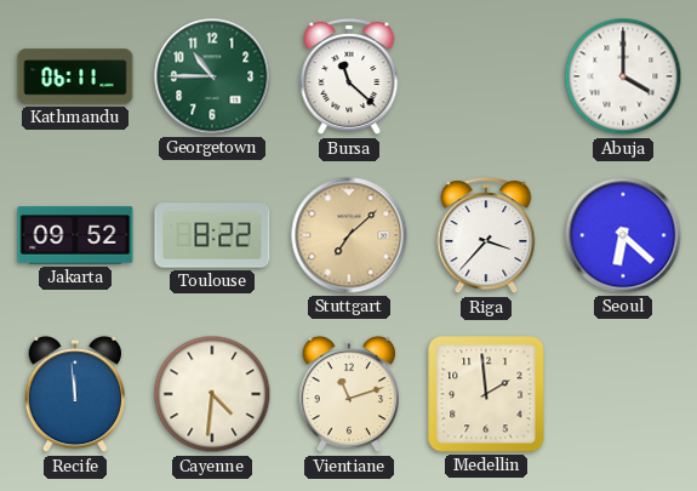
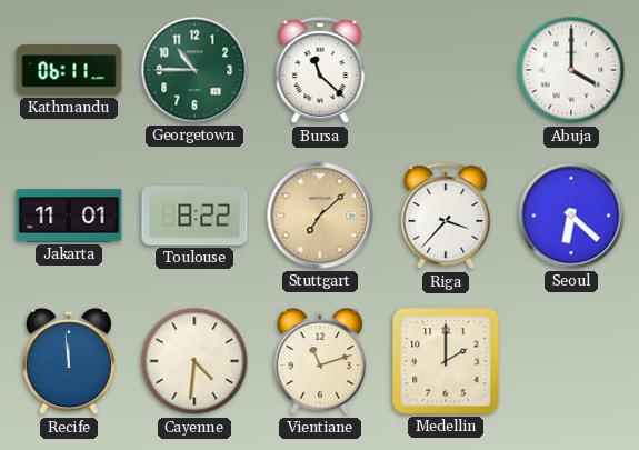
Jakarta: 09:52 -> 11:01 (69, 216)
Medellin: 1:59 -> 2:00 (446, 361)
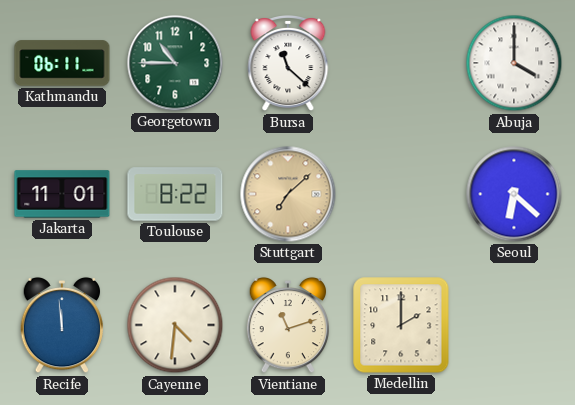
Riga: 3:37 -> none (446, 217)
